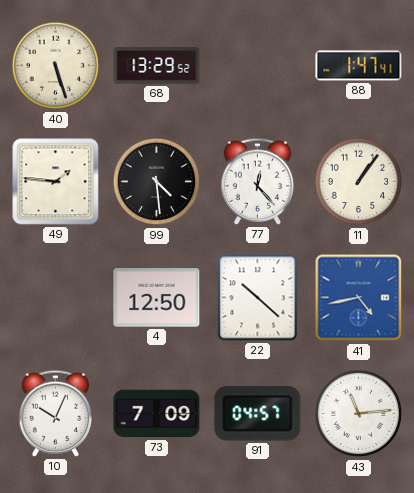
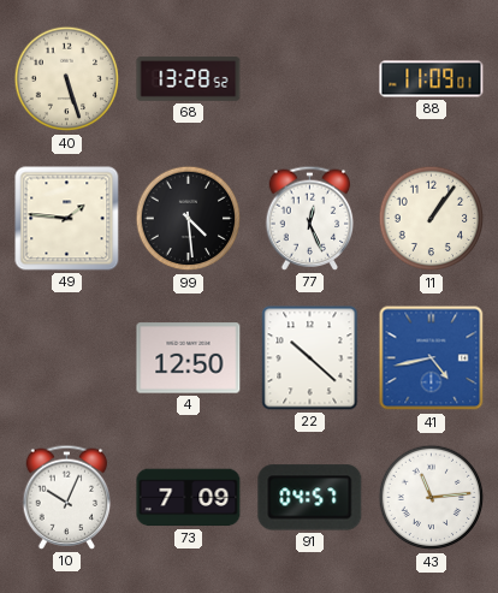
68: 13:29 -> 13:28 (189, 79)
88: 1:47 -> 11:09 (432, 79)
77: 12:23 -> 12:26 (310, 218)
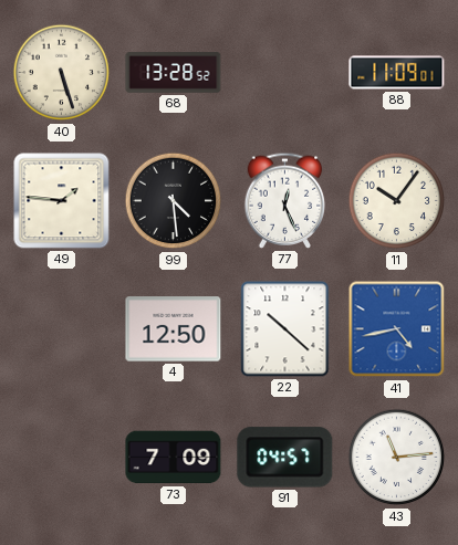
11: 1:06 -> 10:06 (397, 201)
10: 10:04 -> none (67, 497)
